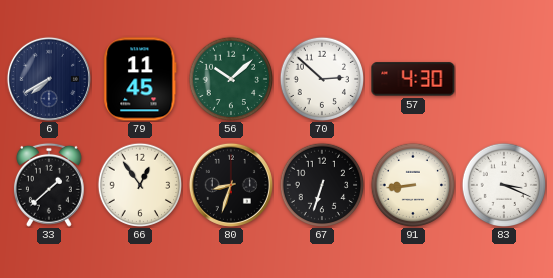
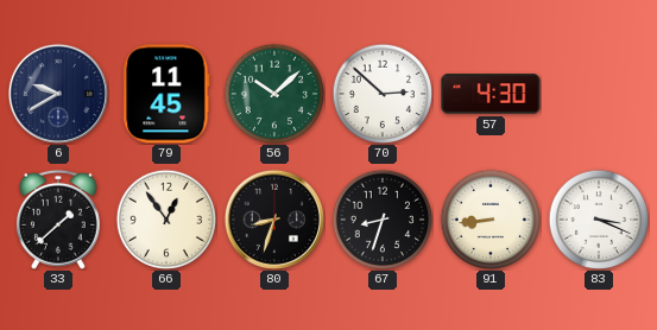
6: 7:40 -> 9:40 (58, 94)
67: 6:33 -> 8:33 (381, 218)
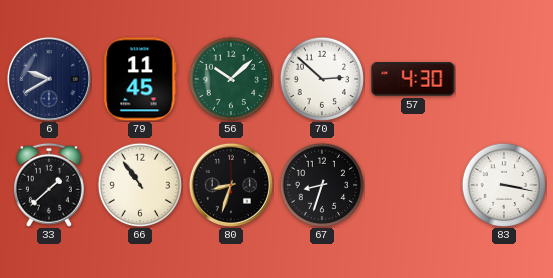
66: 12:54 -> 10:54 (139, 184)
91: 8:44 -> none (489, 218)
83: 3:19 -> 3:17 (503, 184)
